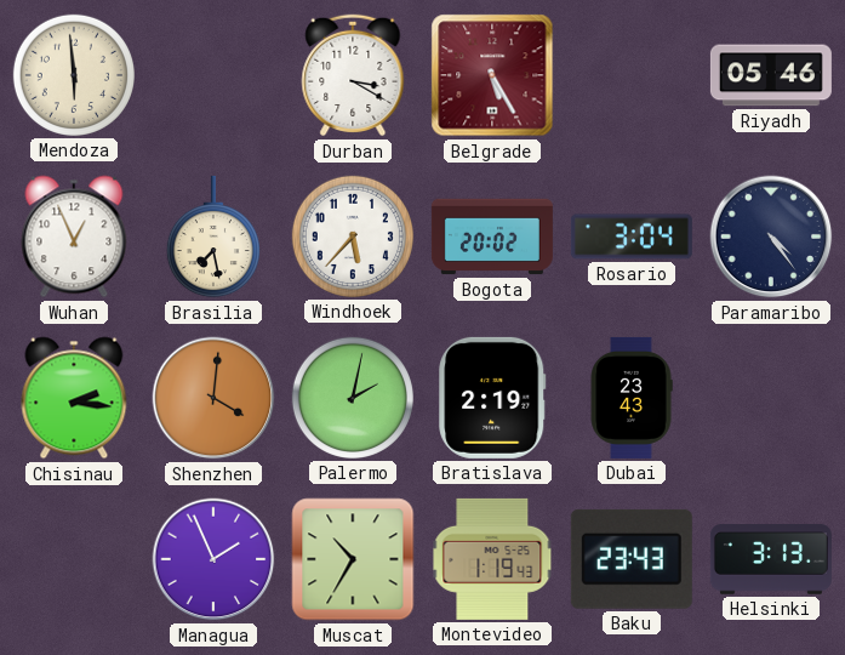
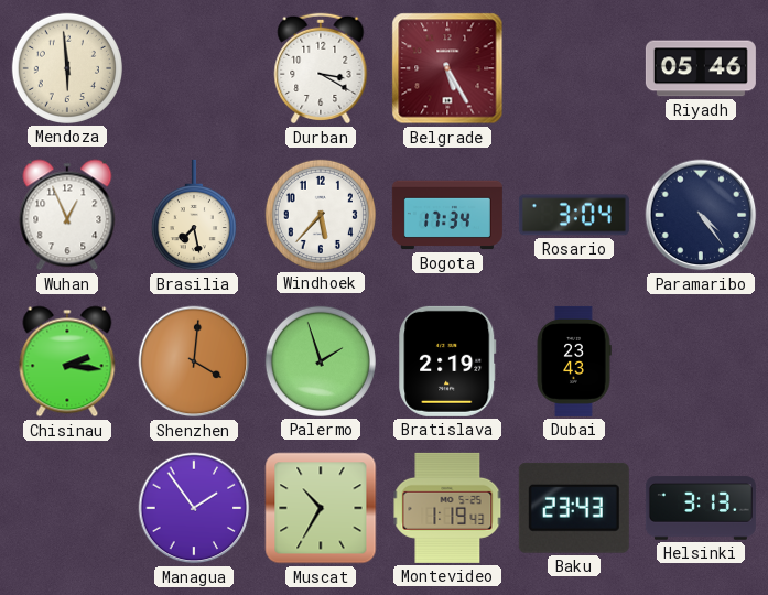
Bogota: 20:02 -> 17:34 (447, 215)
Palermo: 2:02 -> 1:57 (321, 361)
Managua: 1:56 -> 1:54 (194, 508)
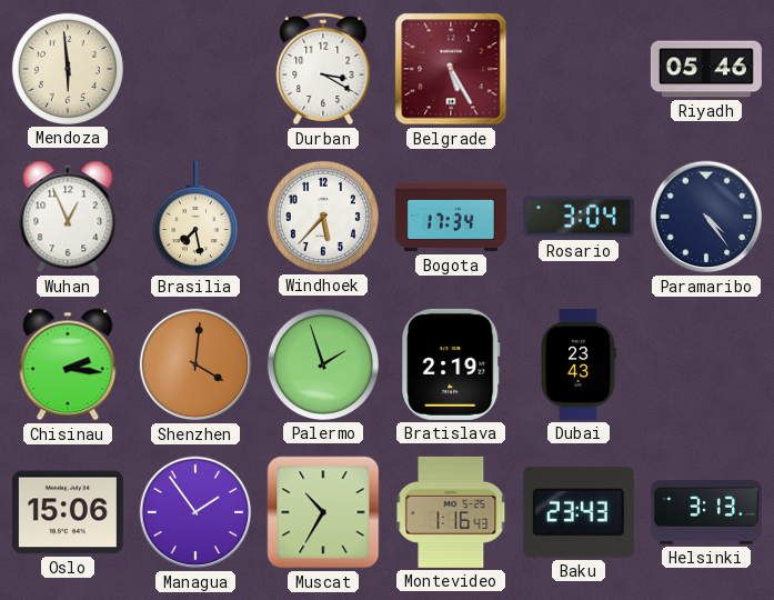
Oslo: none -> 15:06 (68, 512)
Montevideo: 1:19 -> 1:16 (451, 512)
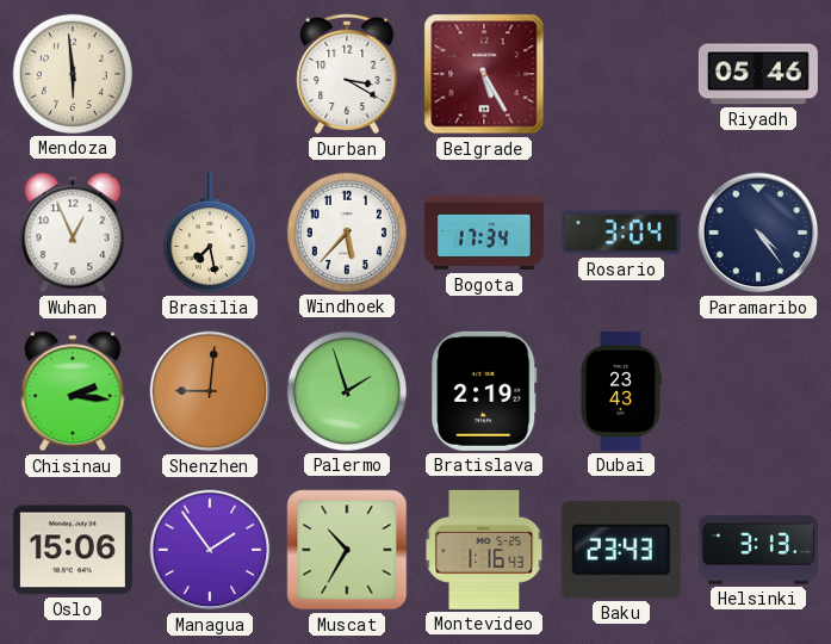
Shenzhen: 4:01 -> 9:01 (210, 391)
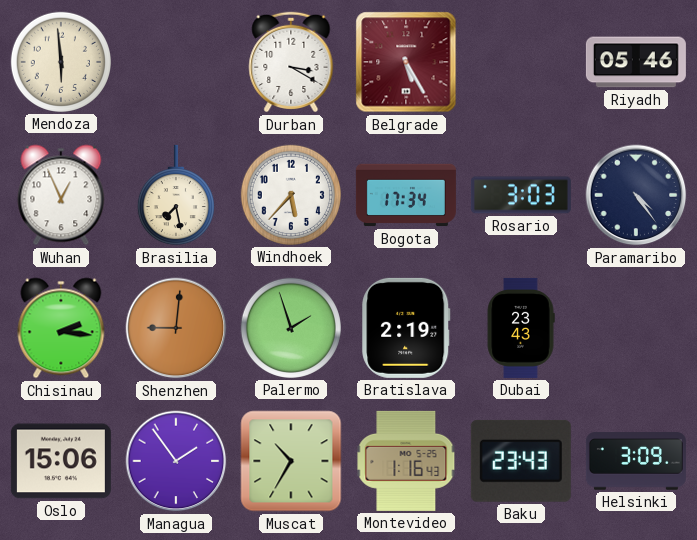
Rosario: 3:04 -> 3:03 (521, 195)
Helsinki: 3:13 -> 3:09 (636, 461)
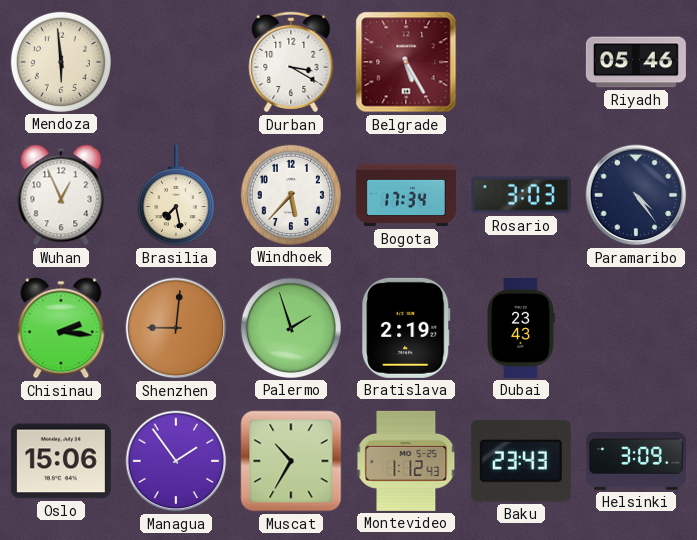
Montevideo: 1:16 -> 1:12 (406, 461)
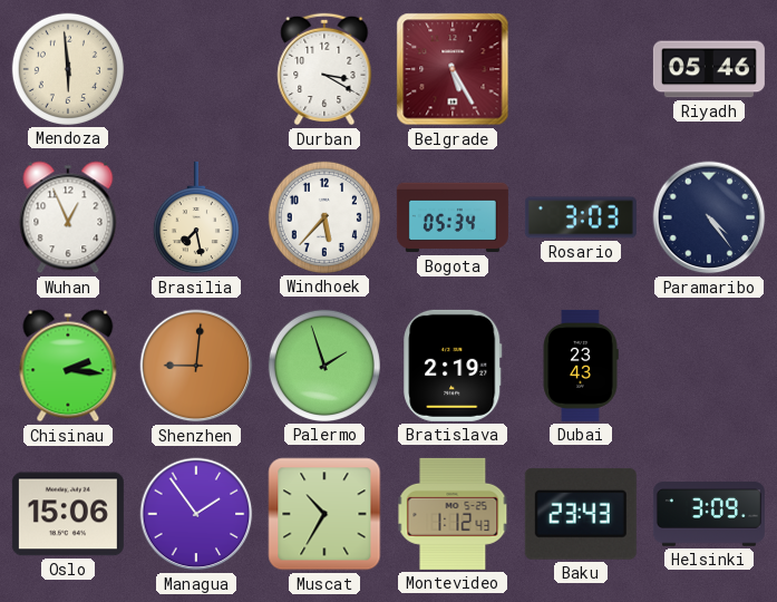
Bogota: 17:34 -> 05:34 (453, 217)
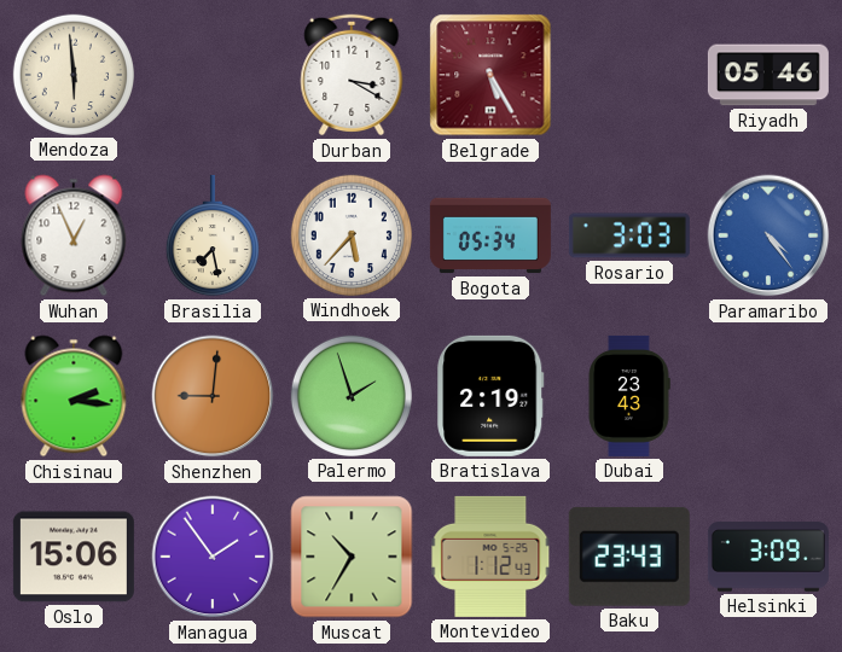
Paramaribo dial: navy -> blue (768, 235)
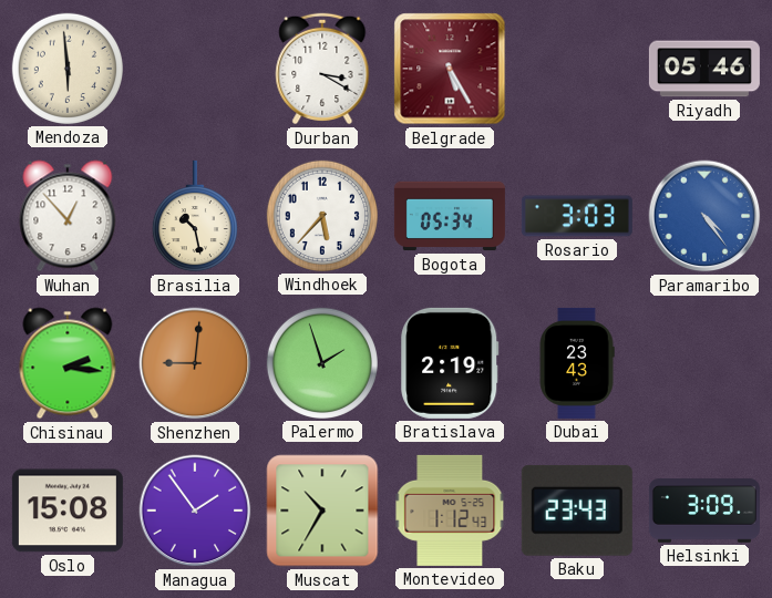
Wuhan: 12:56 -> 12:53 (68, 216)
Brasilia: 7:28 -> 10:28 (195, 216)
Oslo: 15:06 -> 15:08 (68, 511)
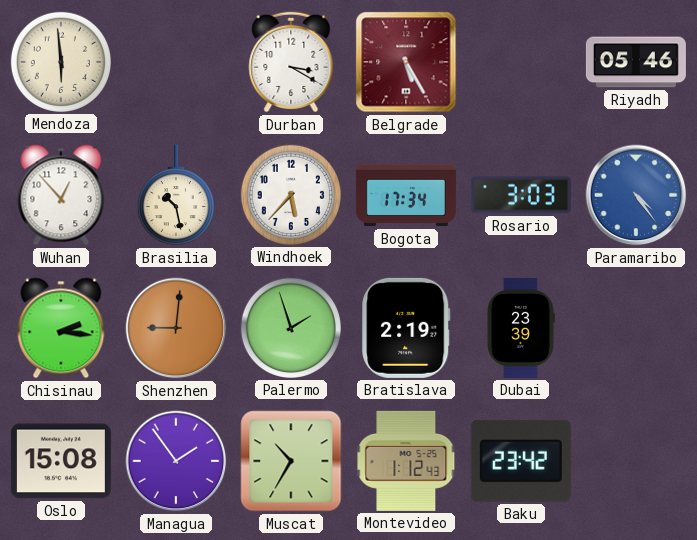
Bogota: 05:34 -> 17:34 (406, 195)
Dubai: 23:43 -> 23:39 (521, 328)
Baku: 23:43 -> 23:42 (521, 461)
Helsinki: 3:09 -> none (704, 511)
